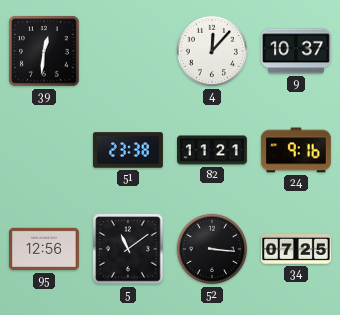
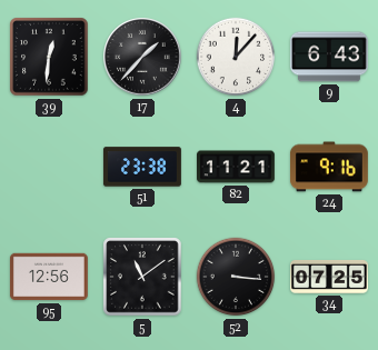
17: none -> 1:37 (142, 57)
9: 10:37 -> 6:43 (329, 57)
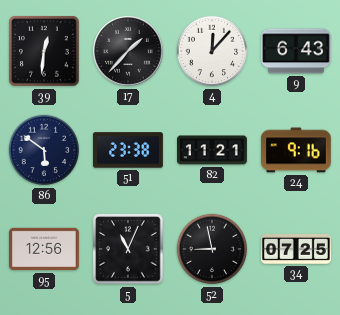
86: none -> 5:51 (44, 150)
5: 11:09 -> 11:04 (128, 249)
52: 3:16 -> 8:58 (212, 249)
